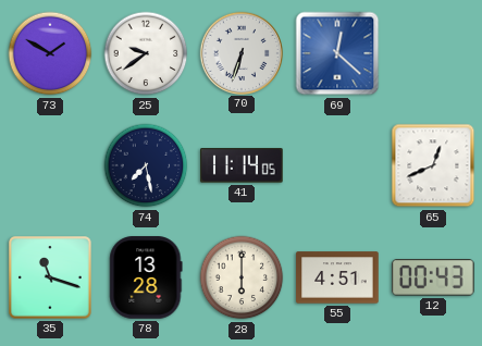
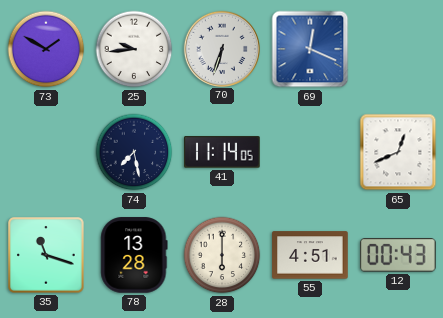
25: 9:39 -> 9:44 (134, 49)
69: 12:22 -> 12:19 (310, 49)
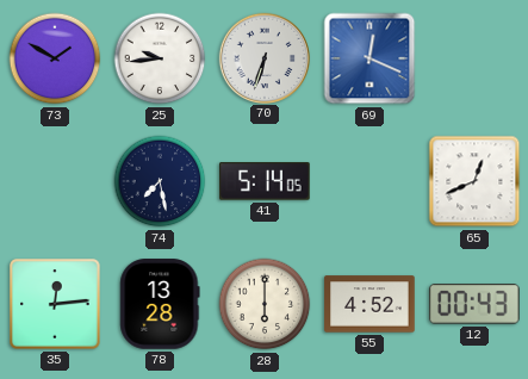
41: 11:14 -> 5:14 (265, 181)
35: 11:18 -> 12:14 (55, 304)
55: 4:51 -> 4:52 (369, 304)
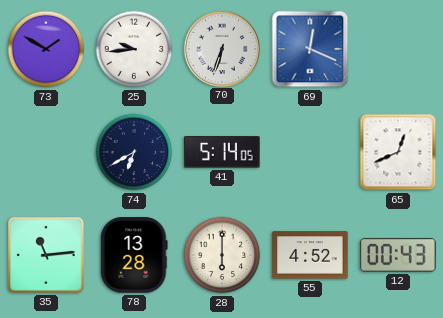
74: 7:28 -> 6:40 (134, 152)
35: 12:14 -> 11:14 (46, 255)
